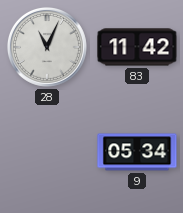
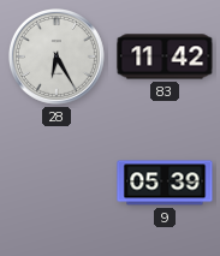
28: 11:04 -> 6:25 (57, 56)
9: 05:34 -> 05:39 (165, 183)
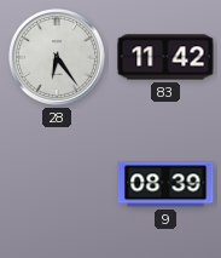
28: 6:25 -> 6:24 (57, 57)
9: 05:39 -> 08:39 (165, 184)
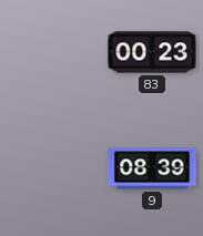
28: 6:24 -> none (57, 57)
83: 11:42 -> 00:23 (152, 52)
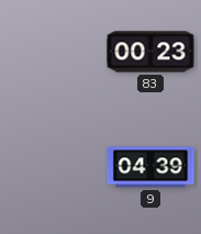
9: 08:39 -> 04:39 (150, 167)
